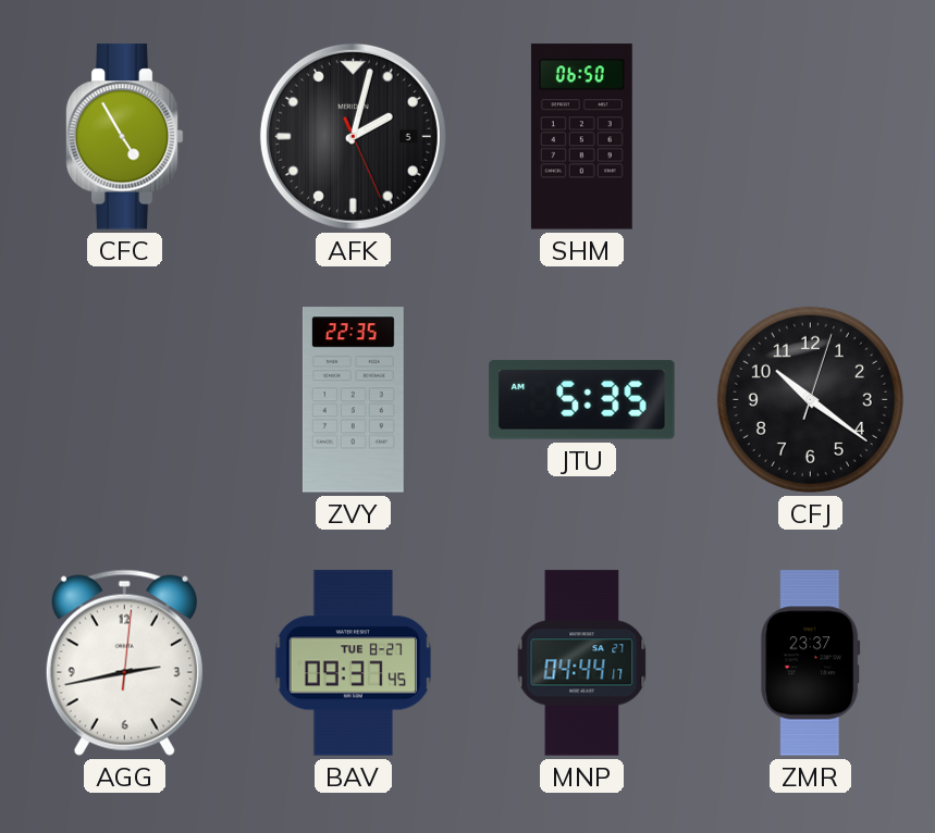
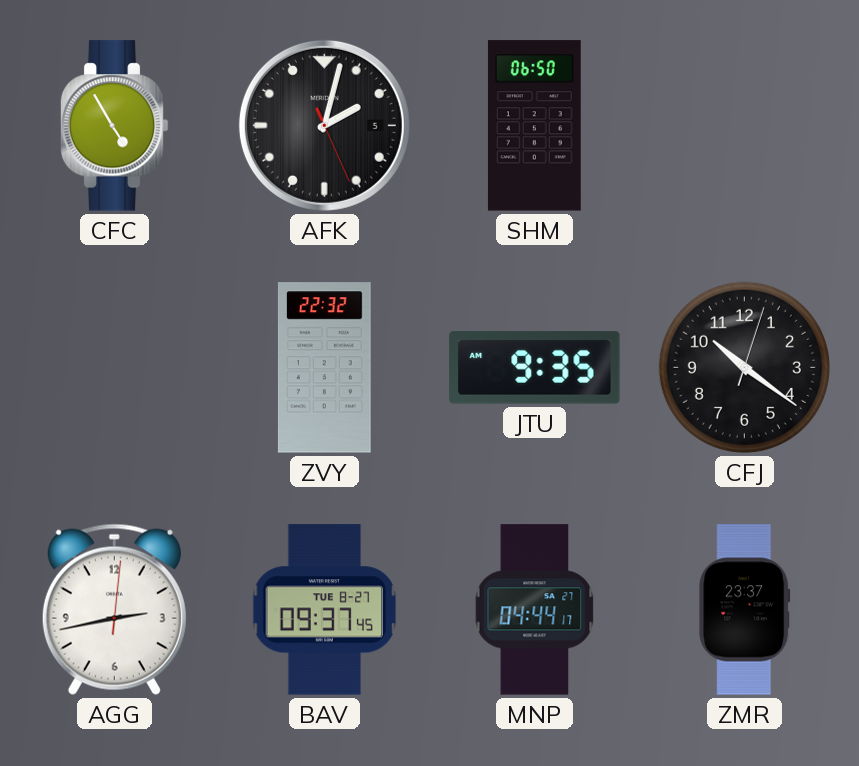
ZVY: 22:35 -> 22:32 (324, 368)
JTU: 5:35 -> 9:35 (535, 368)
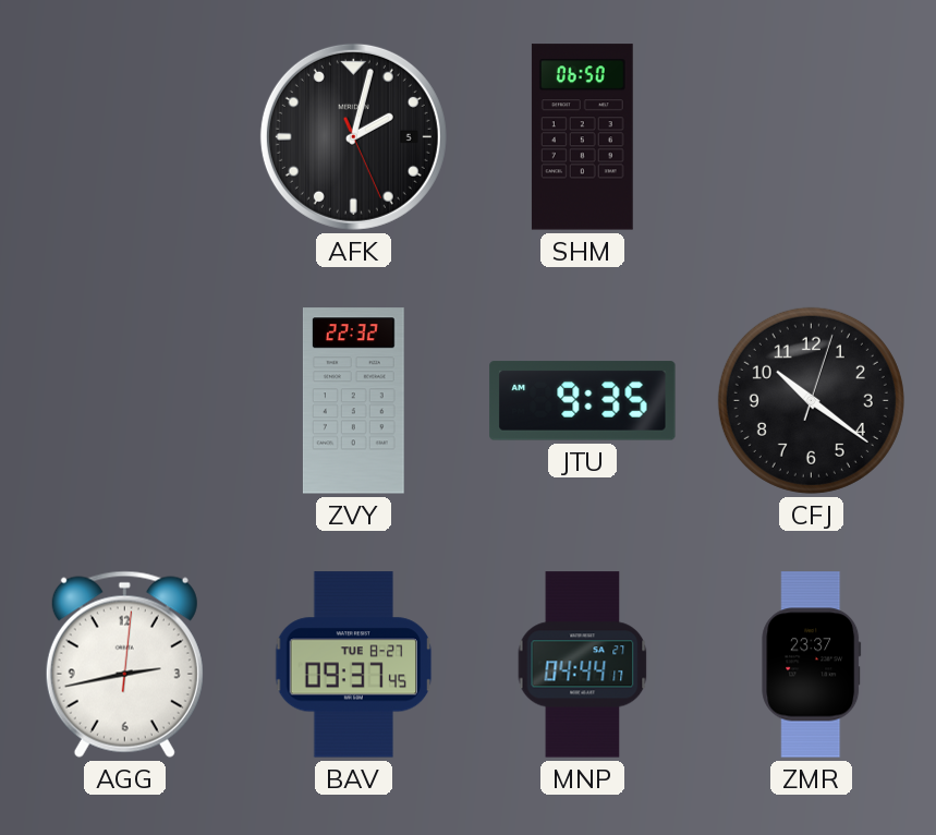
CFC: 4:55 -> none (114, 126)
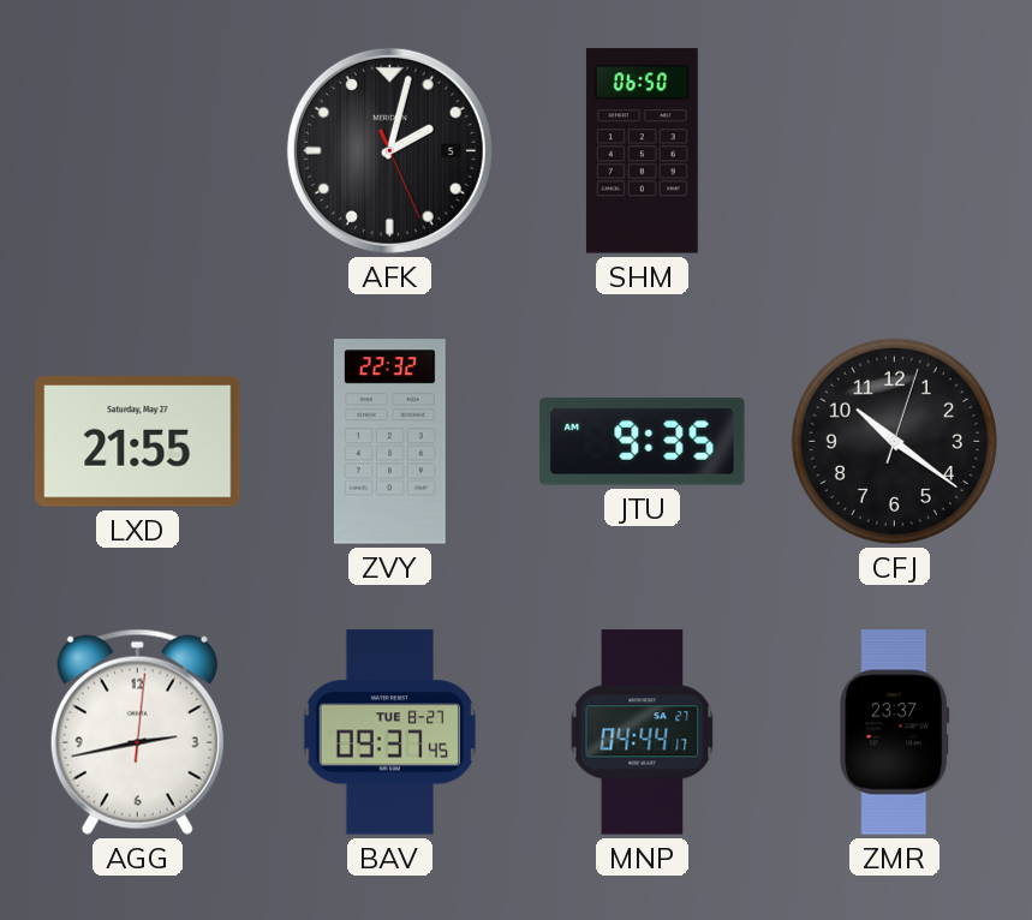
LXD: none -> 21:55 (138, 442)
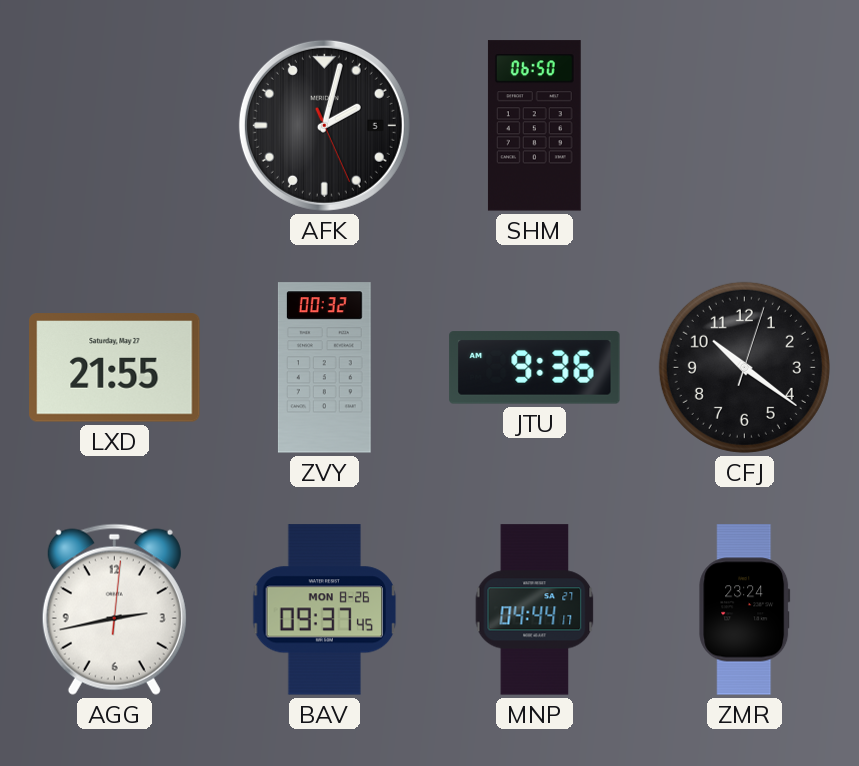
ZVY: 22:32 -> 00:32 (324, 368)
JTU: 9:35 -> 9:36 (535, 368)
BAV date: TUE 8-27 -> MON 8-26 (325, 610)
ZMR: 23:37 -> 23:24 (745, 610)
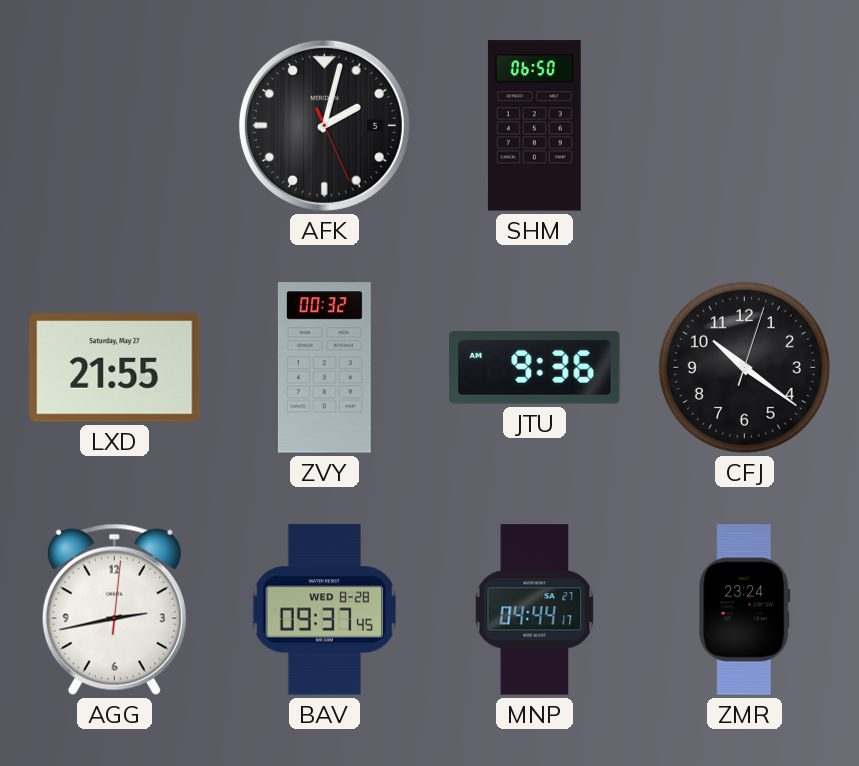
BAV date: MON 8-26 -> WED 8-28 (325, 610)
